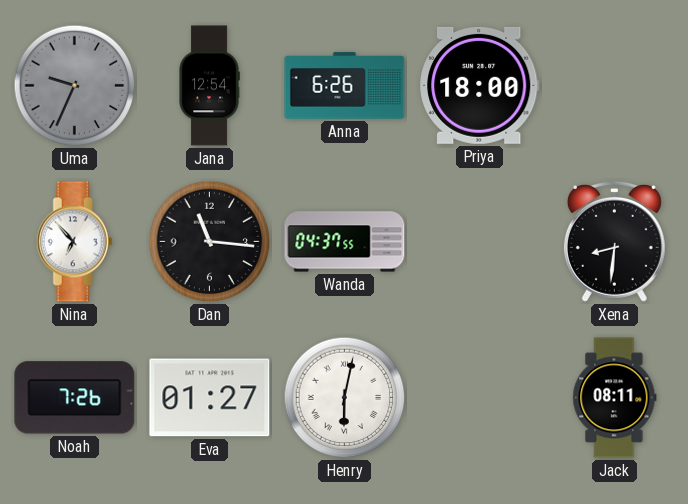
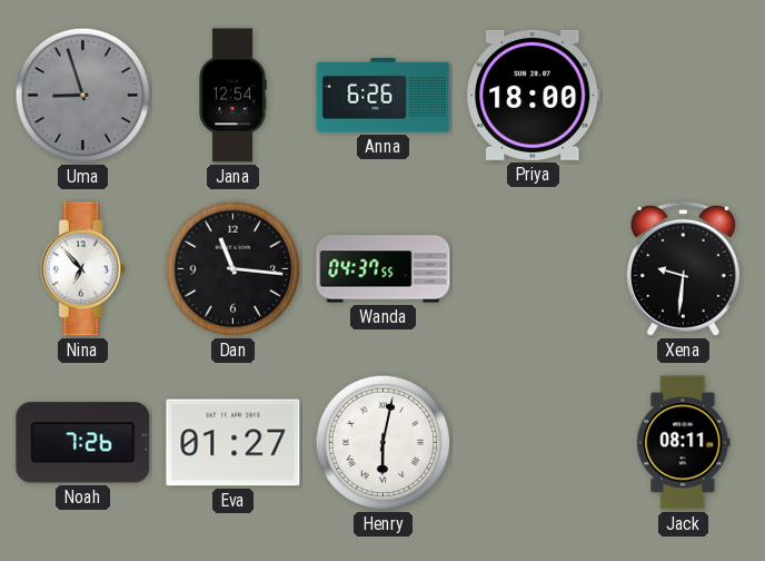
Uma: 9:34 -> 8:57 (83, 96)
Xena: 8:31 -> 9:31 (683, 268)
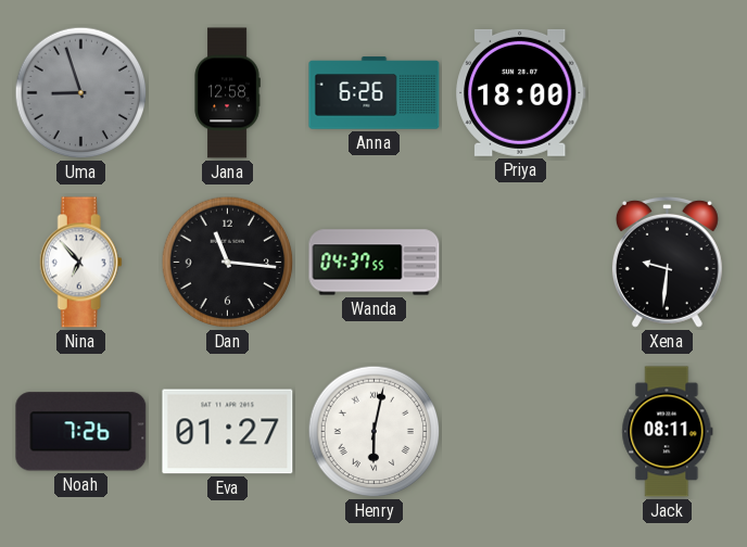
Jana: 12:54 -> 12:58 (227, 93)
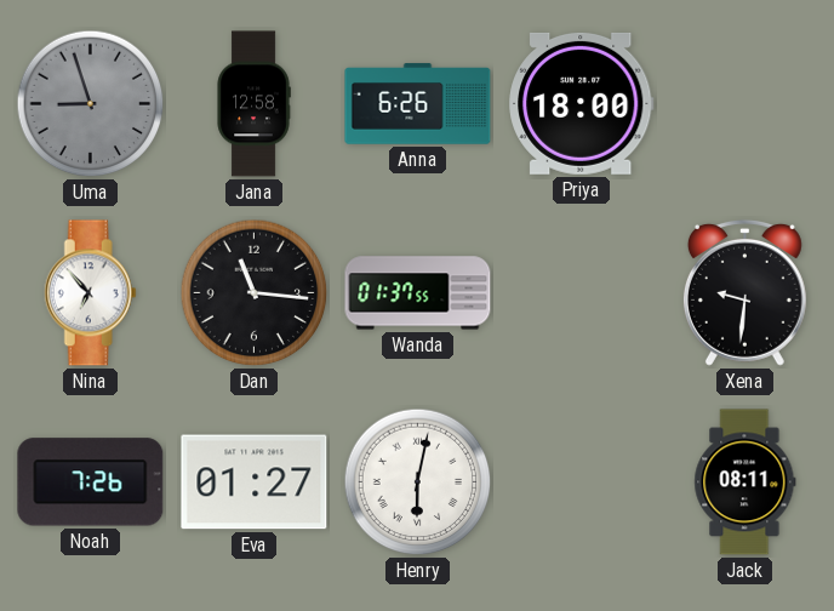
Wanda: 04:37 -> 01:37 (418, 293)
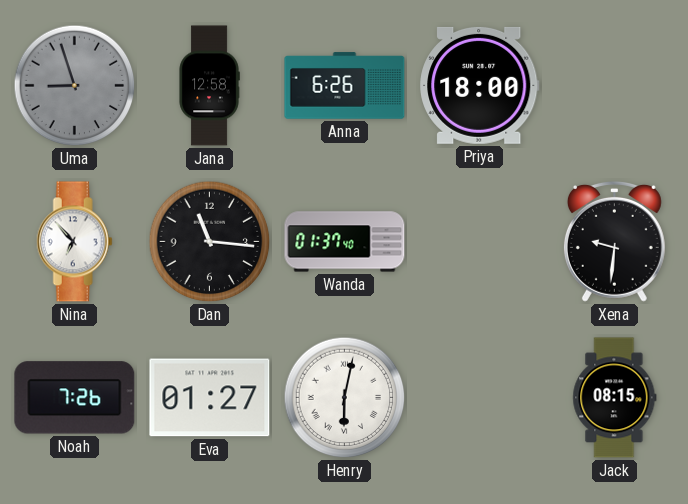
Wanda: 01:37:55 -> 01:37:40 (345, 242)
Jack: 08:11 -> 08:15 (615, 398)
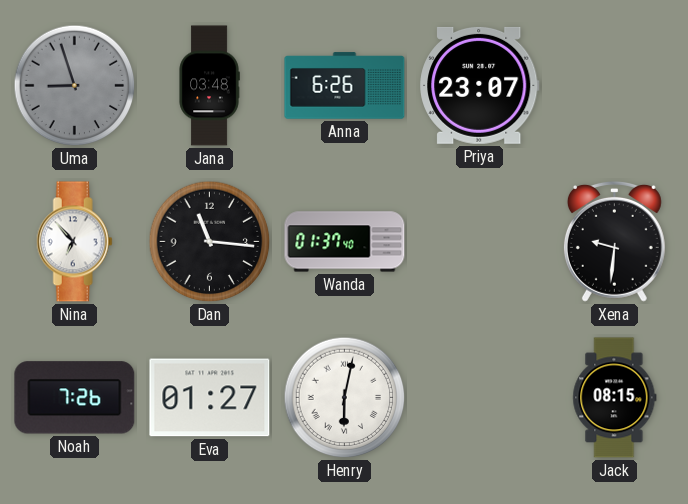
Jana: 12:58 -> 03:48 (209, 86)
Priya: 18:00 -> 23:07 (480, 85)
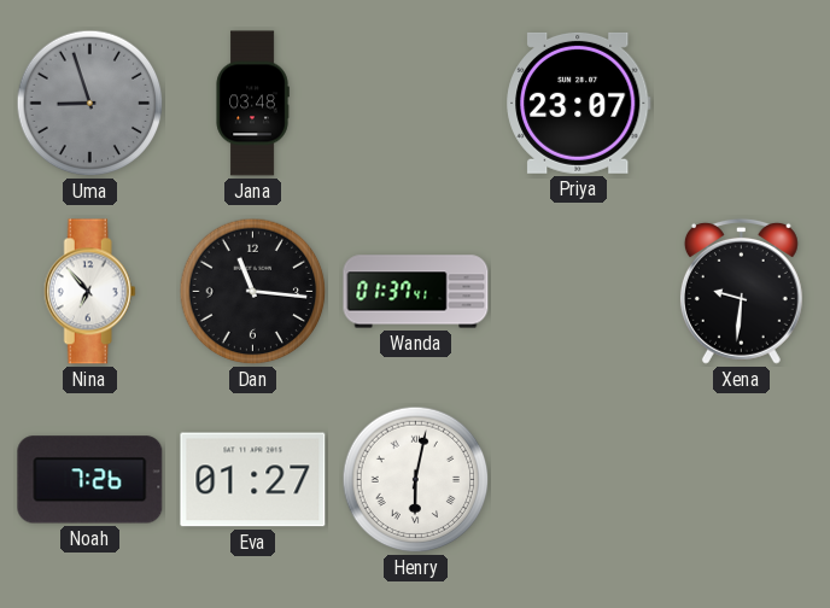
Anna: 6:26 -> none (345, 86)
Wanda: 01:37:40 -> 01:37:41 (416, 292)
Jack: 08:15 -> none (615, 398)
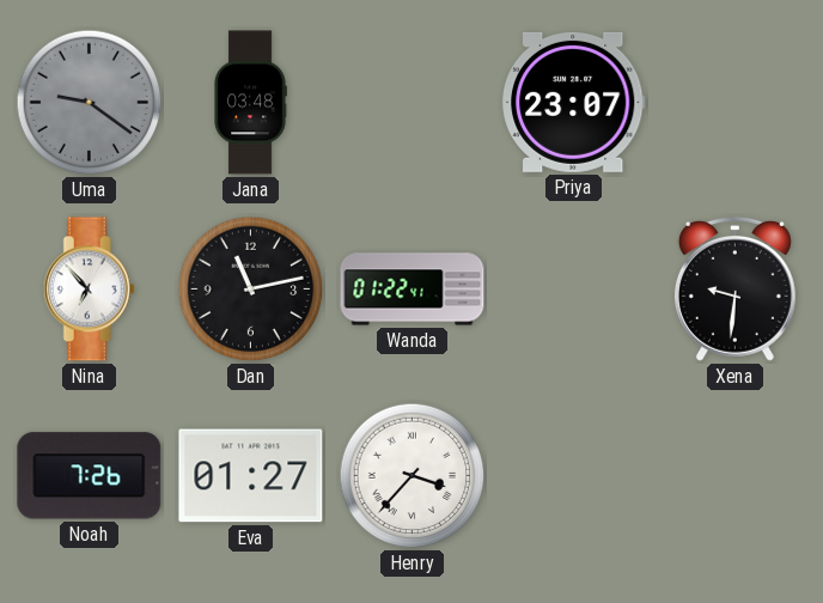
Uma: 8:57 -> 9:21 (90, 103)
Dan: 11:16 -> 11:13 (251, 290)
Wanda: 01:37 -> 01:22 (413, 290)
Henry: 6:02 -> 3:37 (413, 476)
